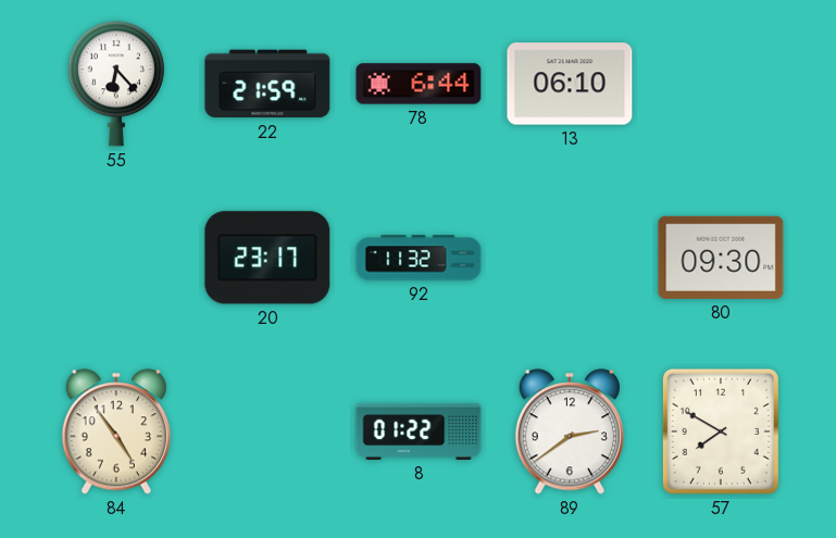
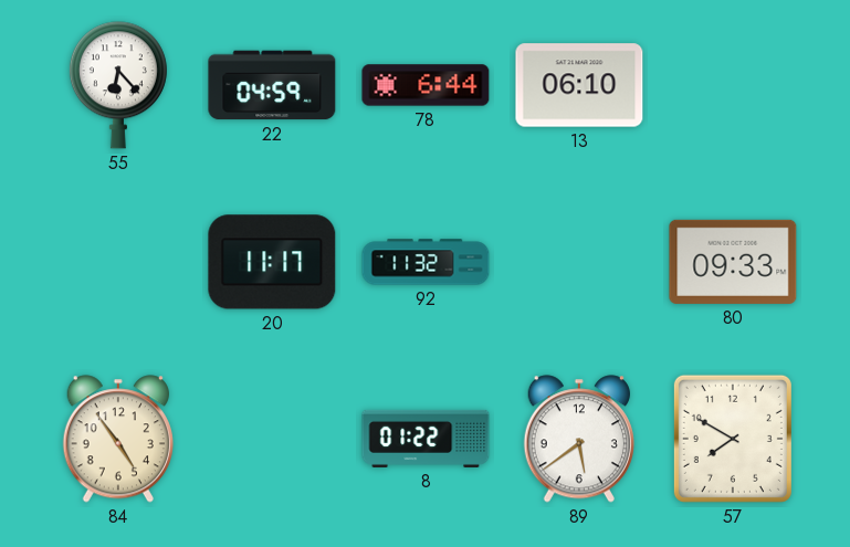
22: 21:59 -> 04:59 (272, 85)
20: 23:17 -> 11:17 (272, 262)
80: 09:30 -> 09:33 (733, 262)
89: 2:39 -> 5:39 (579, 439)
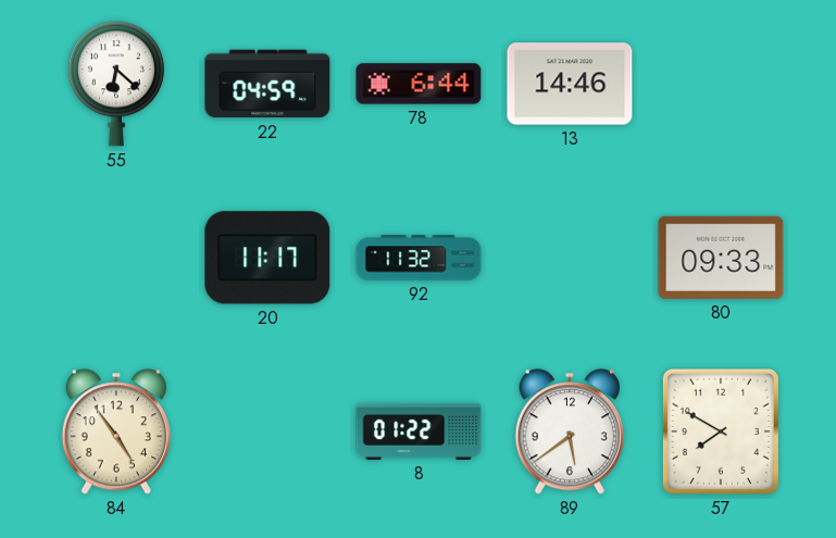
55: 6:23 -> 6:22 (116, 84)
13: 06:10 -> 14:46 (570, 84)
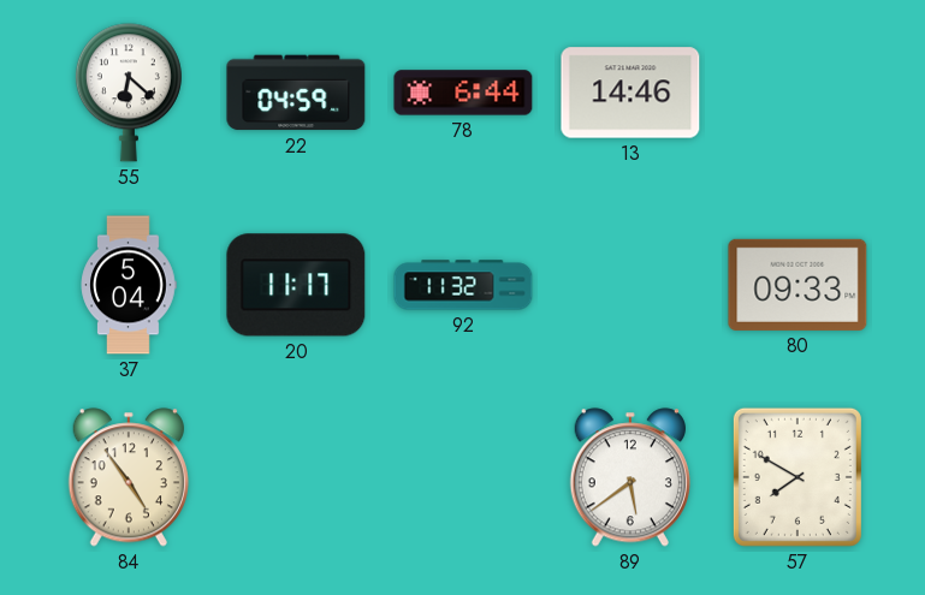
37: none -> 5:04 (129, 285)
8: 01:22 -> none (419, 431)
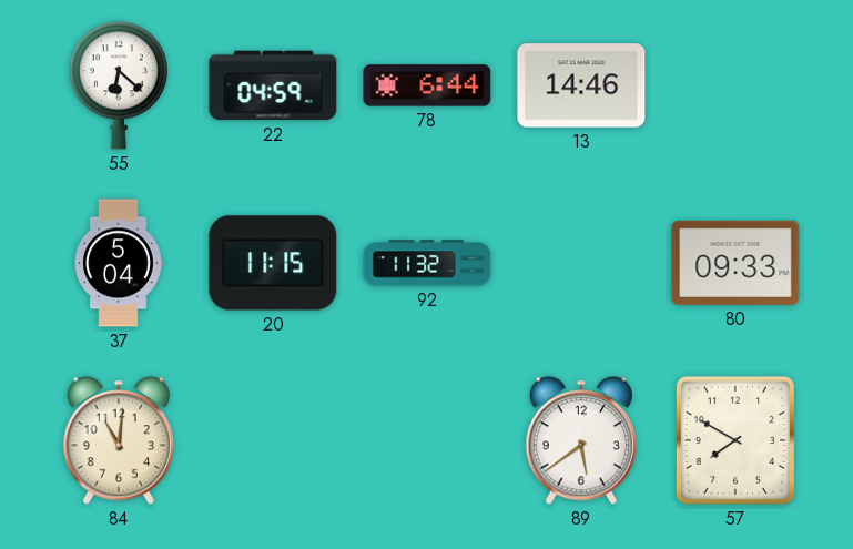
20: 11:17 -> 11:15 (273, 263)
84: 4:54 -> 11:01 (119, 440)
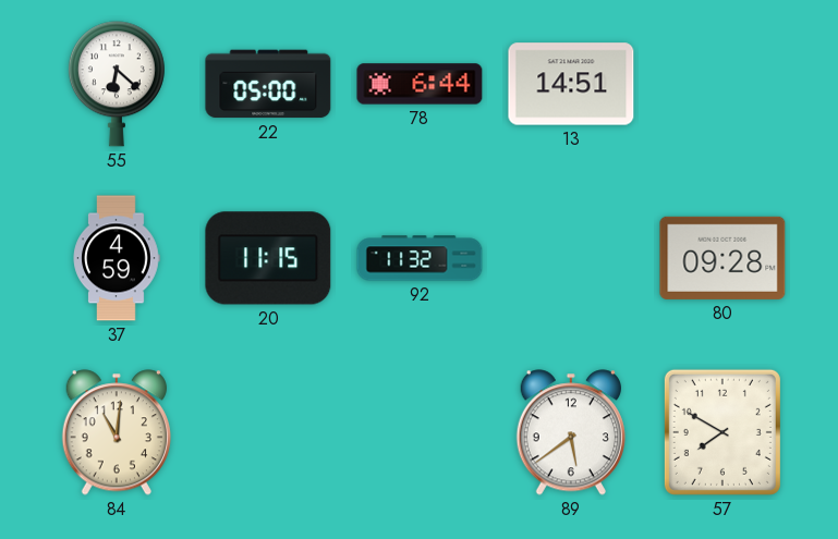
22: 04:59 -> 05:00 (268, 84)
13: 14:46 -> 14:51 (571, 84)
37: 5:04 -> 4:59 (117, 258)
80: 09:33 -> 09:28 (722, 258)
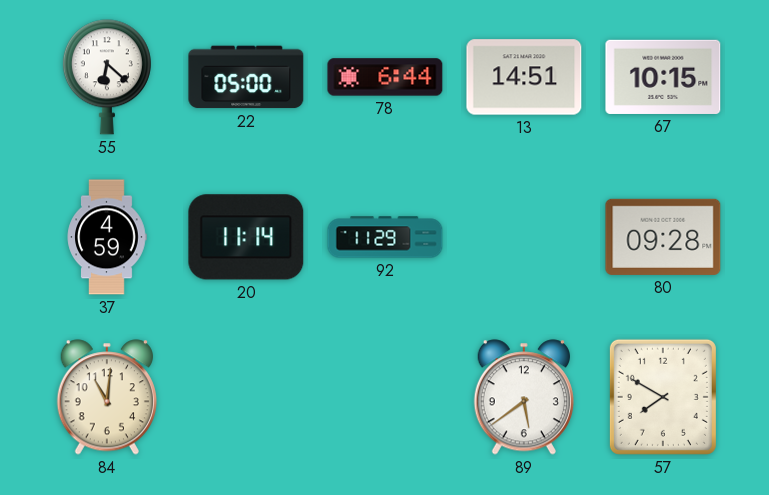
67: none -> 10:15 (663, 77)
20: 11:15 -> 11:14 (246, 237)
92: 11:32 -> 11:29 (385, 237)
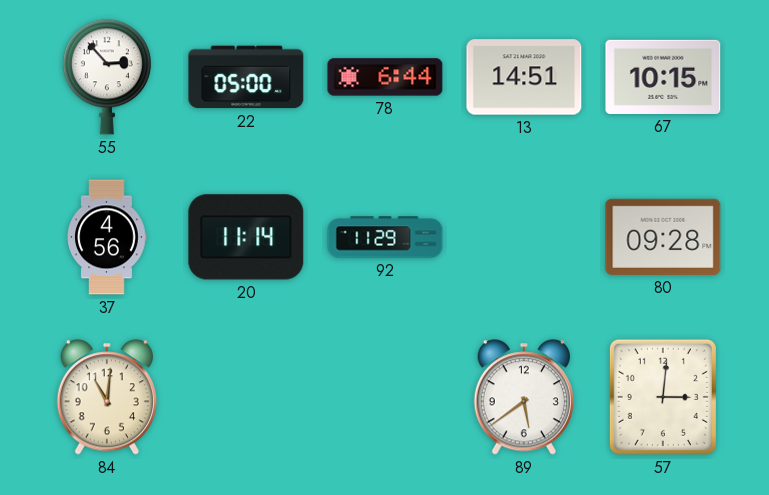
55: 6:22 -> 2:53 (107, 77)
37: 4:59 -> 4:56 (107, 237)
57: 7:50 -> 3:01 (663, 397)
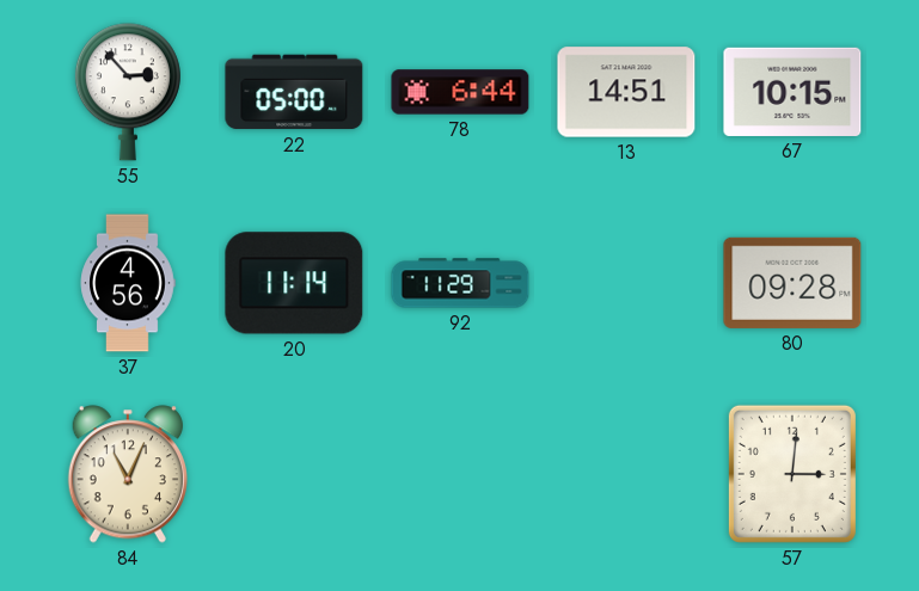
84: 11:01 -> 11:04 (128, 474)
89: 5:39 -> none (524, 397)
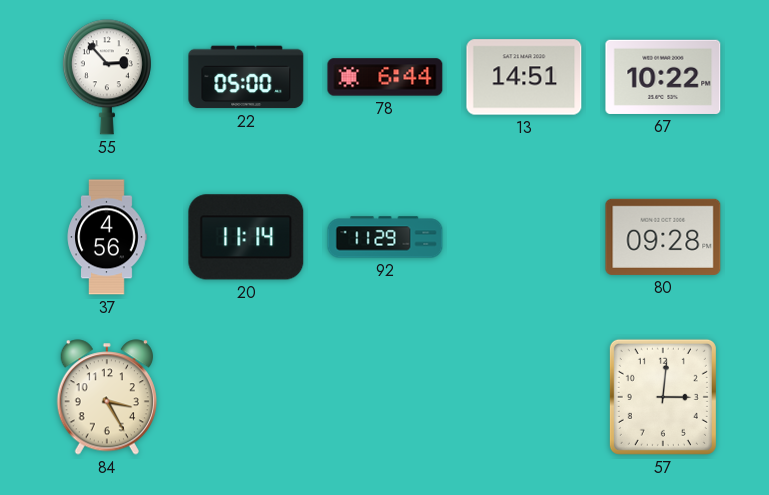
67: 10:15 -> 10:22 (663, 77)
84: 11:04 -> 3:25 (107, 397)
